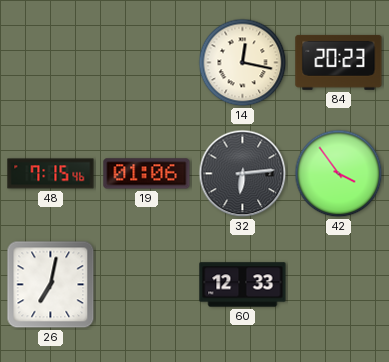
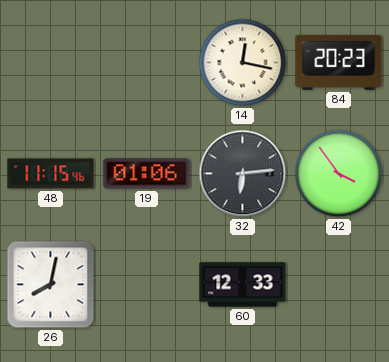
48: 7:15 -> 11:15 (51, 174)
26: 7:02 -> 8:02 (51, 285)
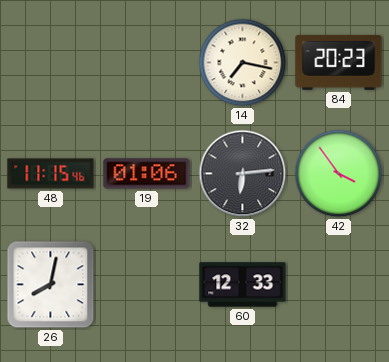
14: 12:17 -> 7:17 (243, 63)
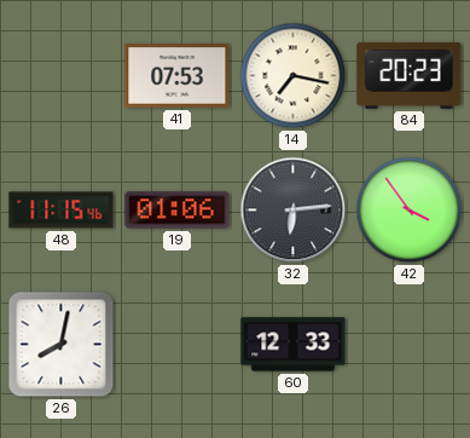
41: none -> 07:53 (178, 76)
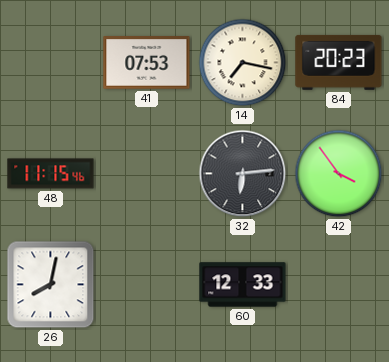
19: 01:06 -> none (178, 211)
